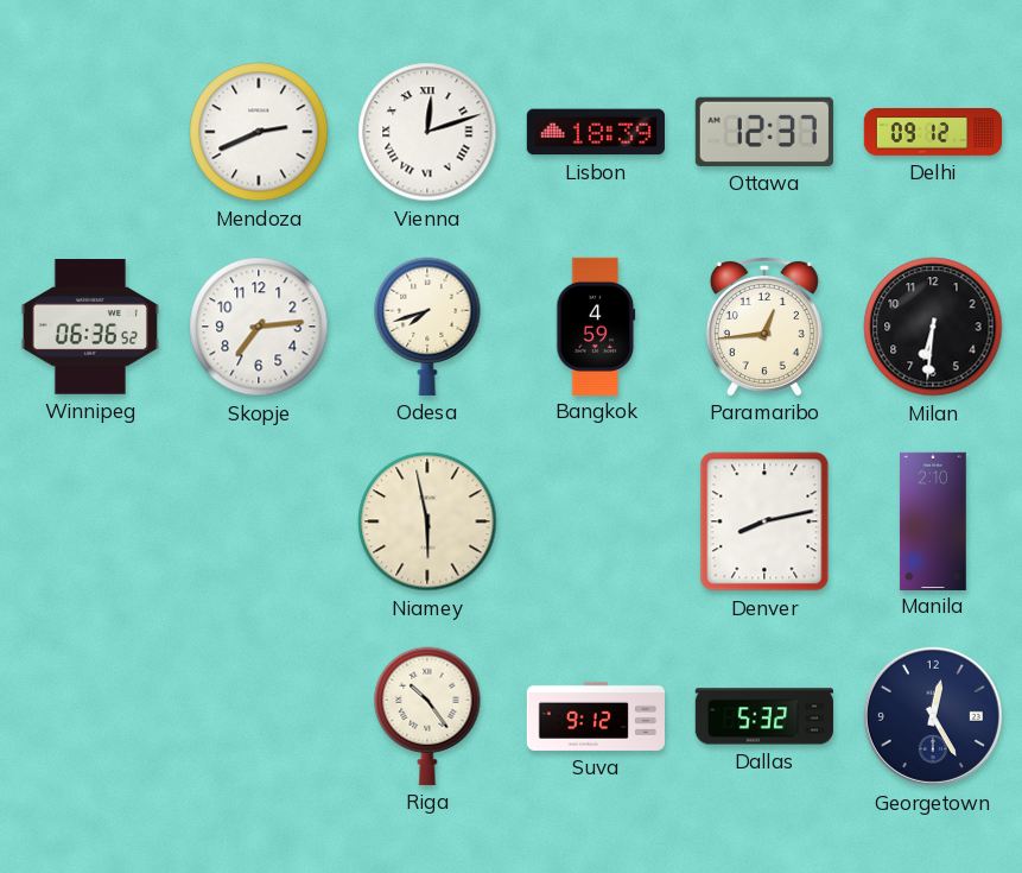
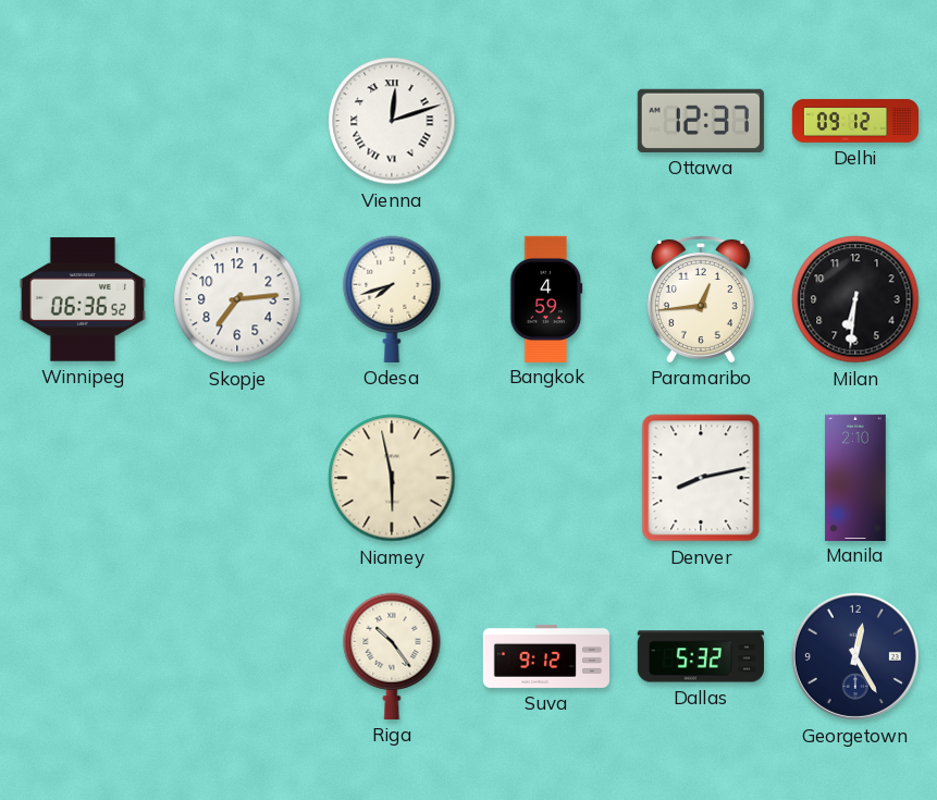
Mendoza: 2:41 -> none (259, 132)
Lisbon: 18:39 -> none (596, 132)
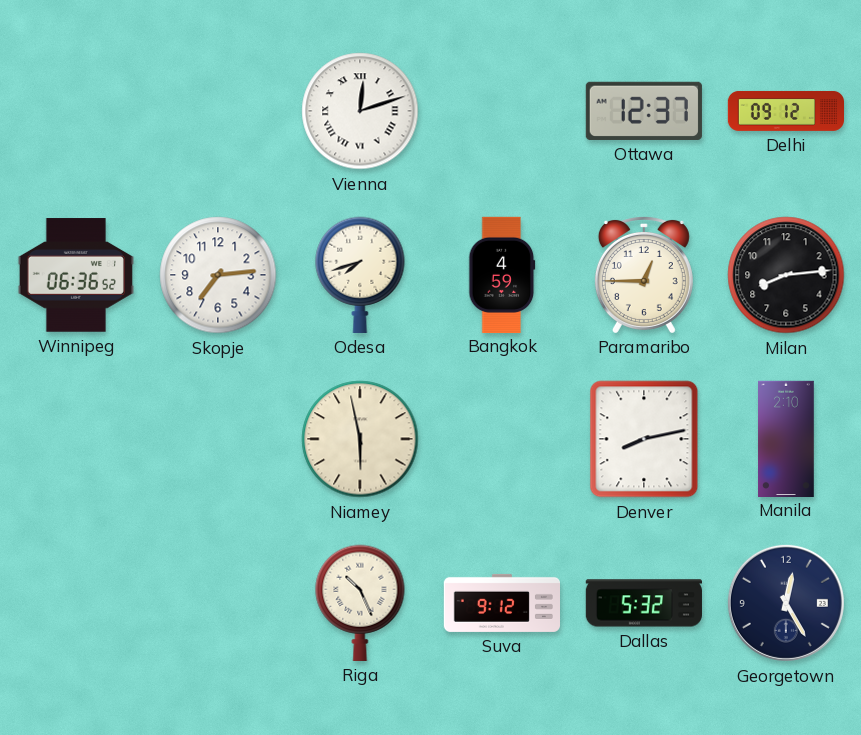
Paramaribo: 12:44 -> 12:45 (644, 274)
Milan: 6:31 -> 8:14 (786, 275)
Riga: 10:24 -> 10:26 (360, 603)
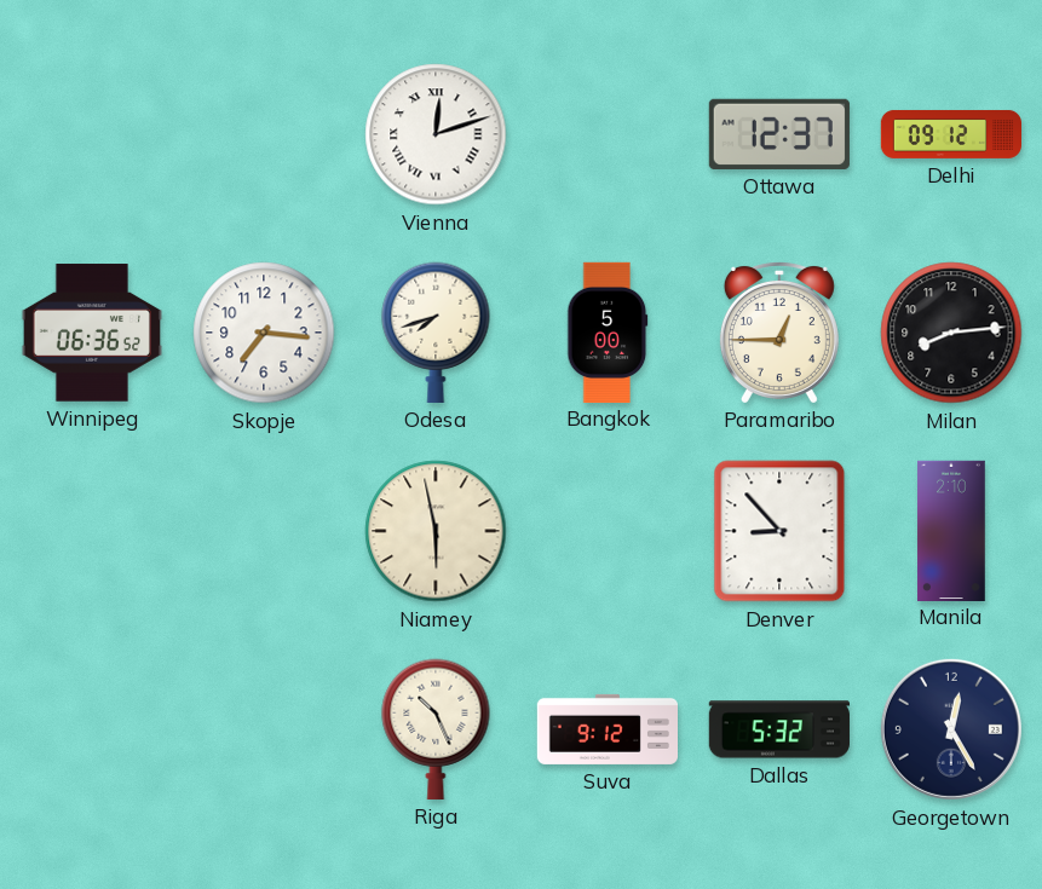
Skopje: 7:14 -> 7:16 (264, 333)
Bangkok: 4:59 -> 5:00 (608, 331)
Denver: 8:13 -> 8:53 (779, 531)
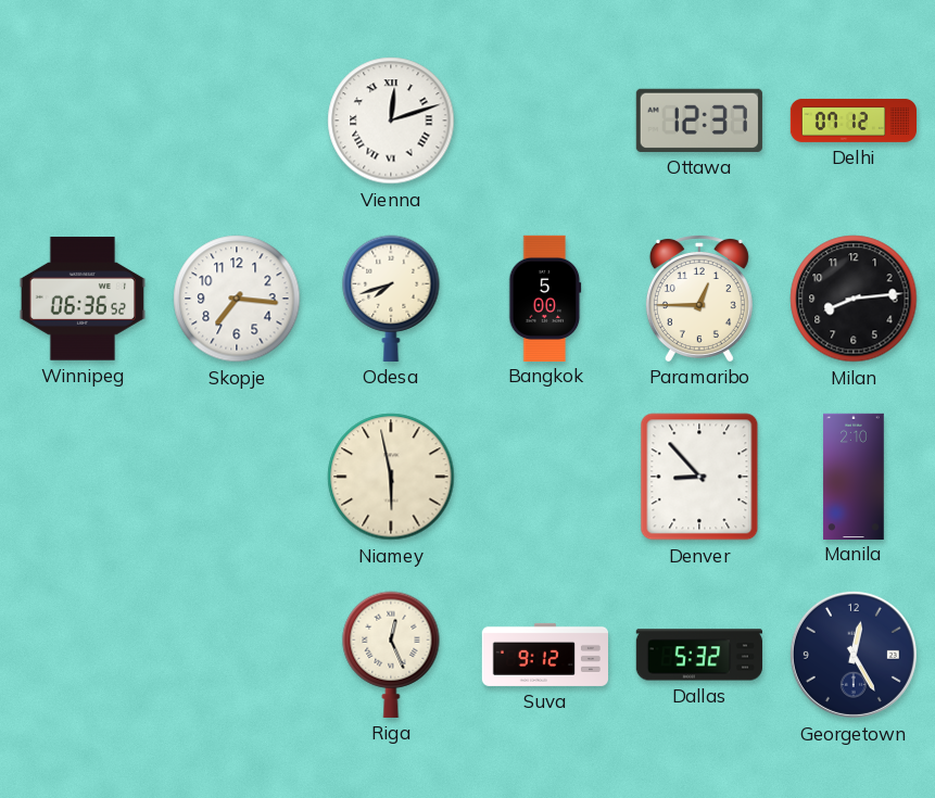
Delhi: 09:12 -> 07:12 (852, 121)
Riga: 10:26 -> 12:26 (391, 655)
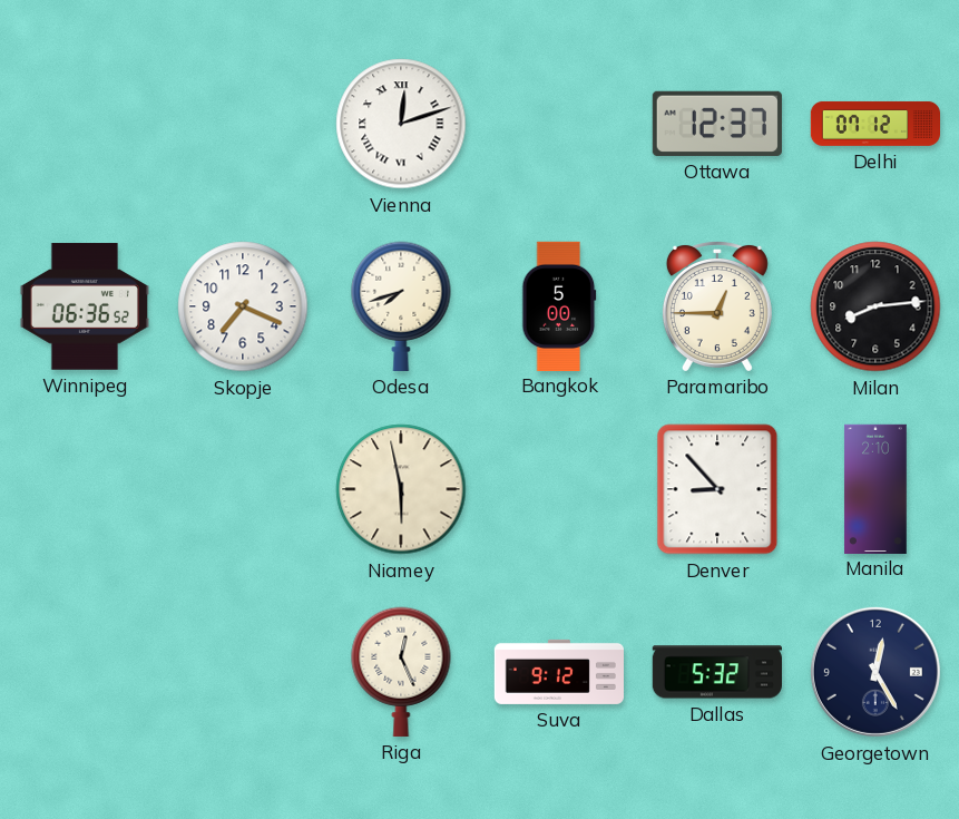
Skopje: 7:16 -> 7:19 (243, 306)
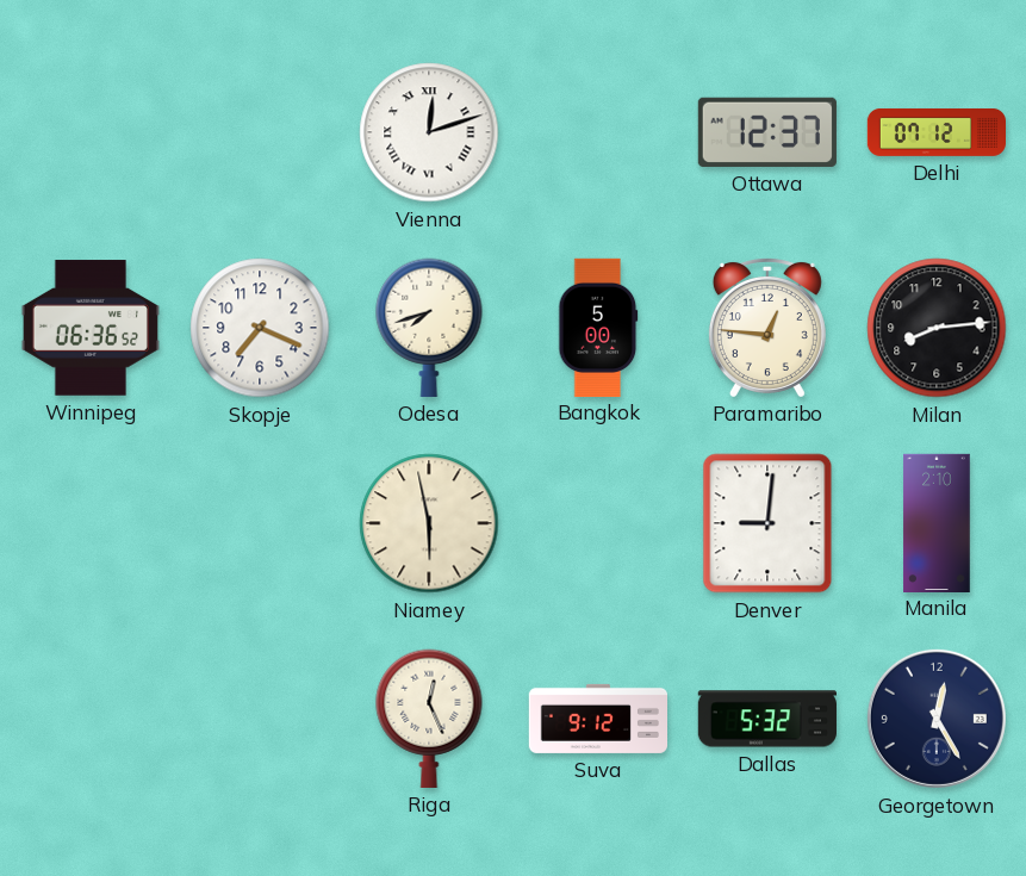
Paramaribo: 12:45 -> 12:46 (767, 327)
Denver: 8:53 -> 9:01 (767, 523)
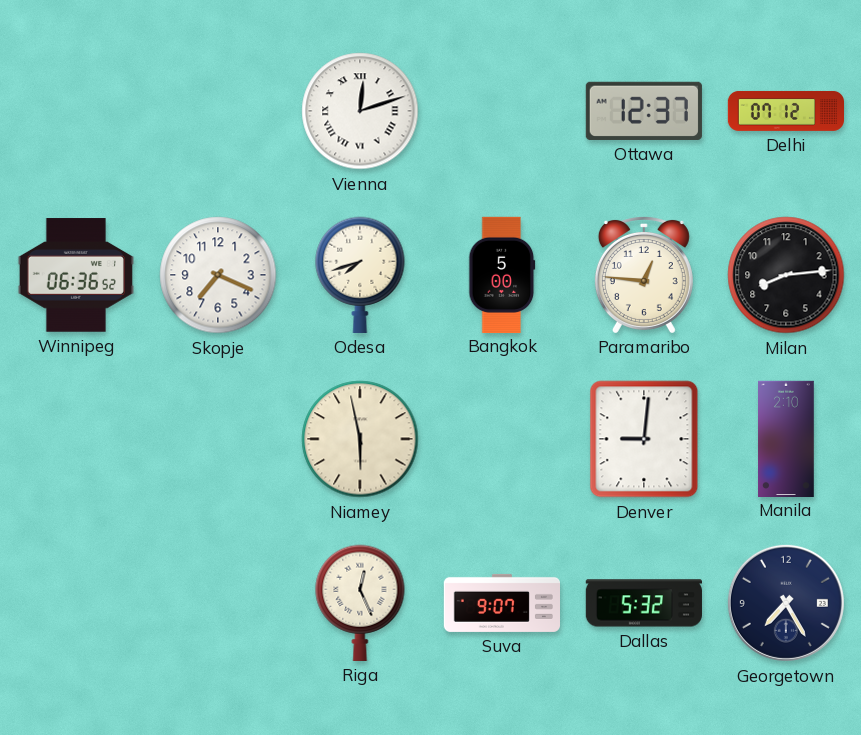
Suva: 9:12 -> 9:07 (501, 603)
Georgetown: 12:25 -> 7:25 (786, 603)
